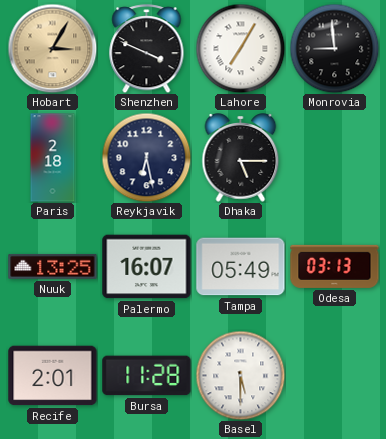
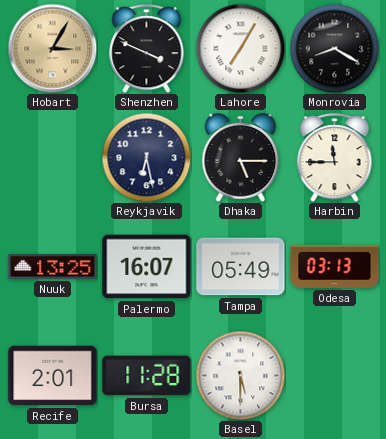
Monrovia: 8:59 -> 8:20 (334, 48)
Paris: 2:18 -> none (53, 158)
Harbin: none -> 11:45 (335, 158)
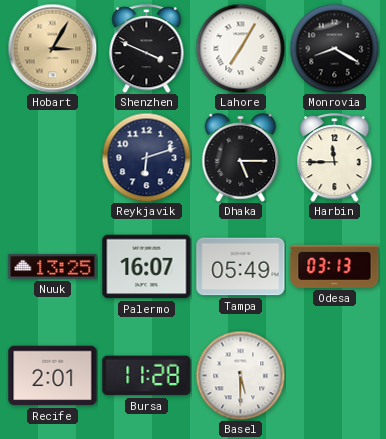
Reykjavik: 6:28 -> 6:12 (146, 157)
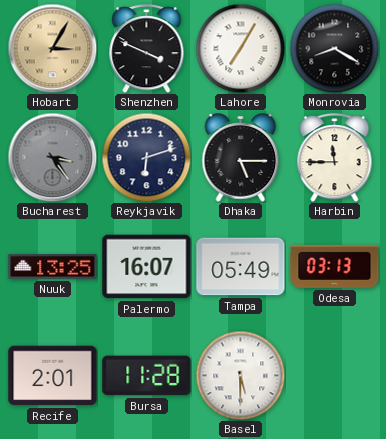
Bucharest: none -> 3:24 (52, 157)
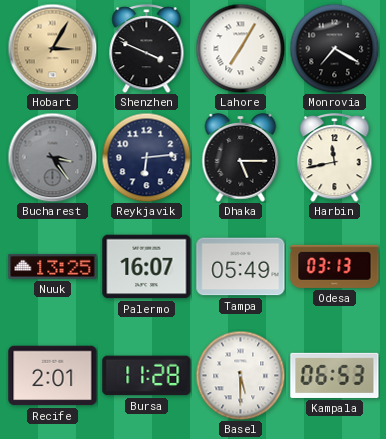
Monrovia: 8:20 -> 7:20 (334, 48)
Reykjavik: 6:12 -> 6:14 (146, 157)
Harbin: 11:45 -> 11:43 (335, 158)
Kampala: none -> 06:53 (335, 375)
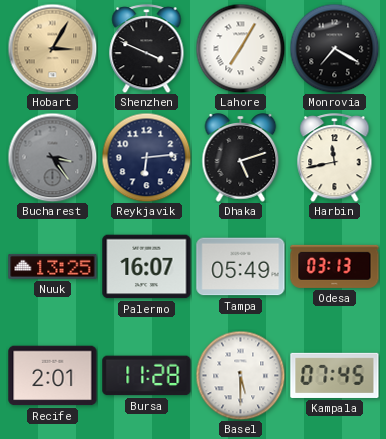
Dhaka: 5:15 -> 5:12 (241, 158)
Kampala: 06:53 -> 07:45 (335, 375)
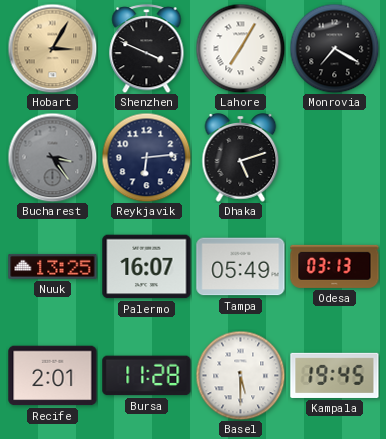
Harbin: 11:43 -> none (335, 158)
Kampala: 07:45 -> 19:45 (335, 375)
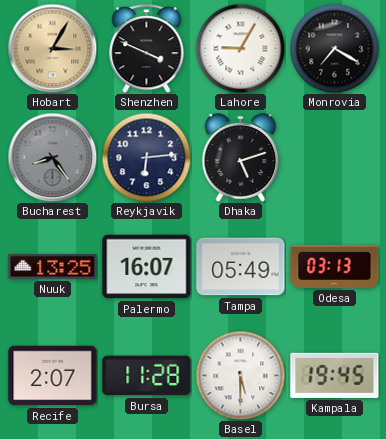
Lahore: 7:05 -> 9:05 (240, 48)
Bucharest: 3:24 -> 8:24 (52, 157)
Recife: 2:01 -> 2:07 (53, 376)
